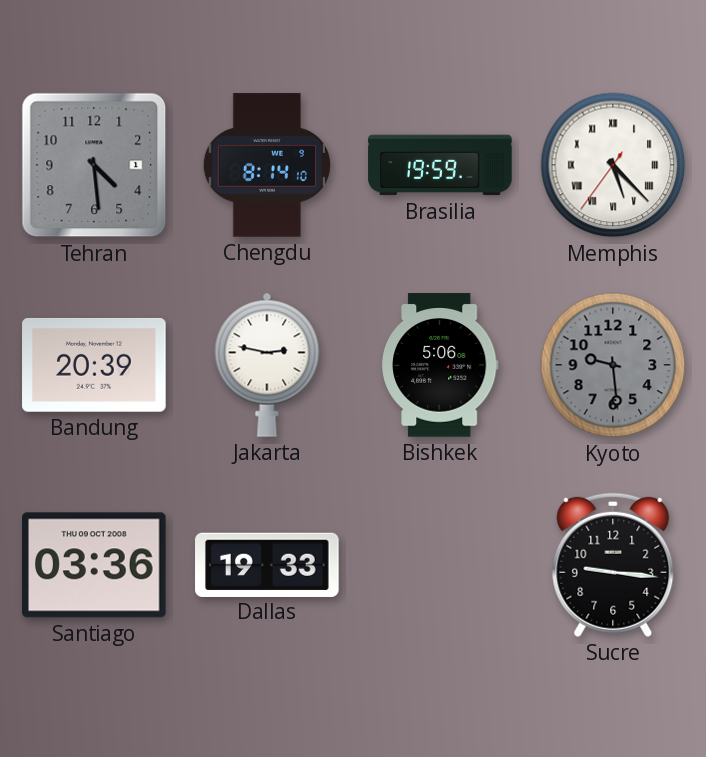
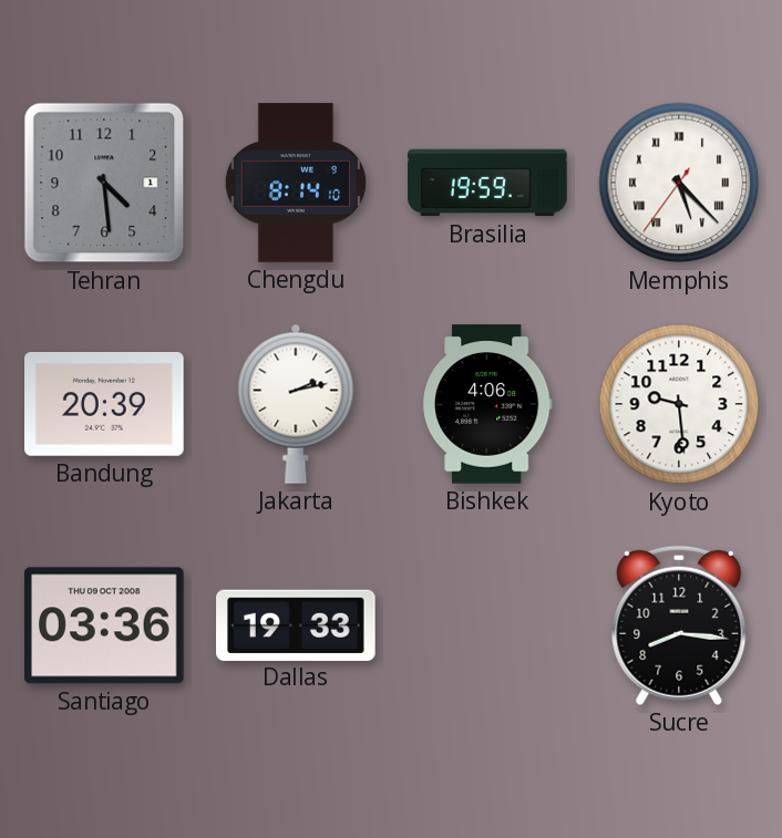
Jakarta: 2:47 -> 2:13 (296, 404)
Bishkek: 5:06 -> 4:06 (487, 404)
Kyoto dial: grey -> white (679, 404)
Sucre: 9:16 -> 8:16 (679, 625)
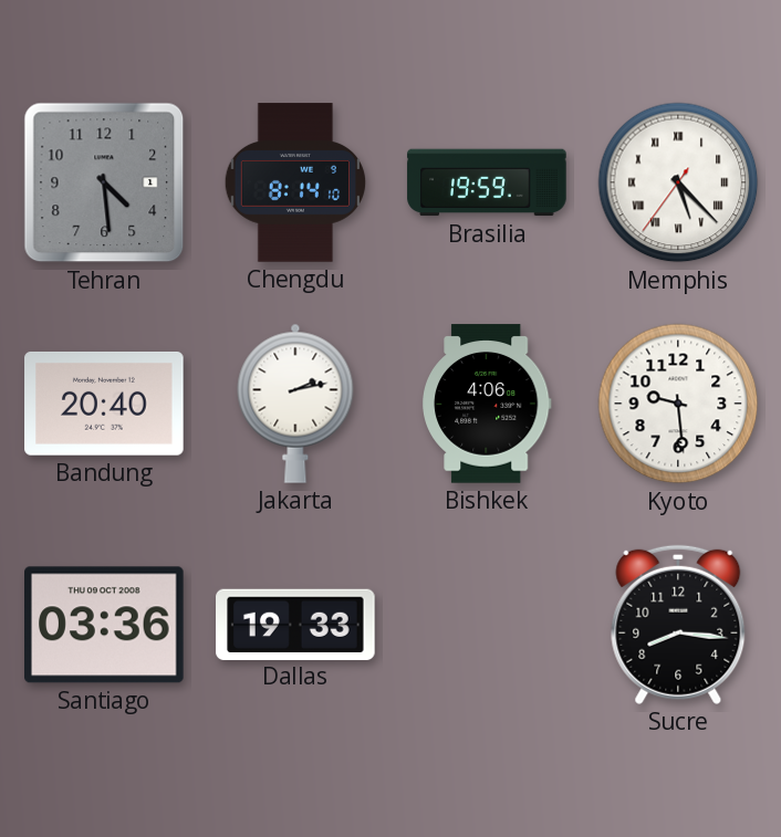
Bandung: 20:39 -> 20:40 (104, 404)
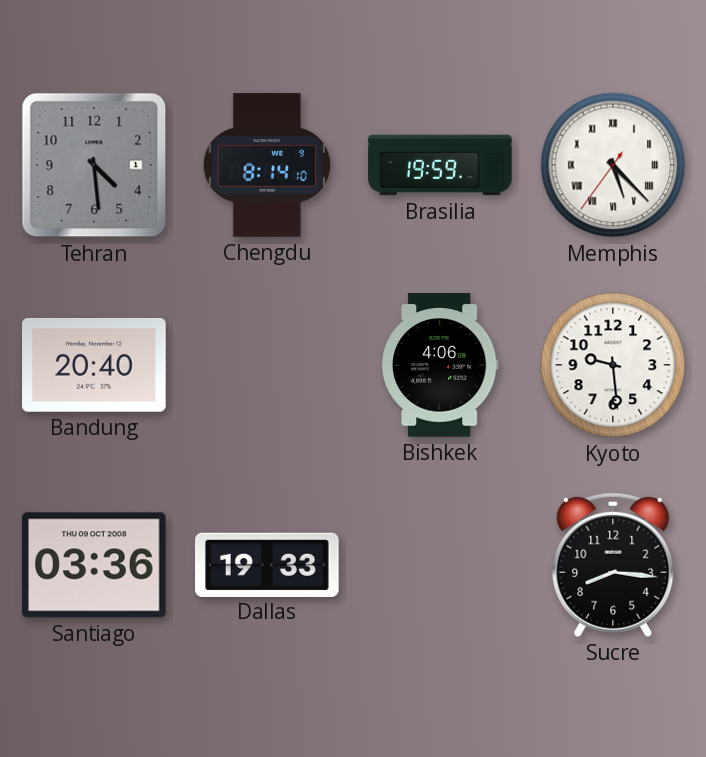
Jakarta: 2:13 -> none (295, 404)
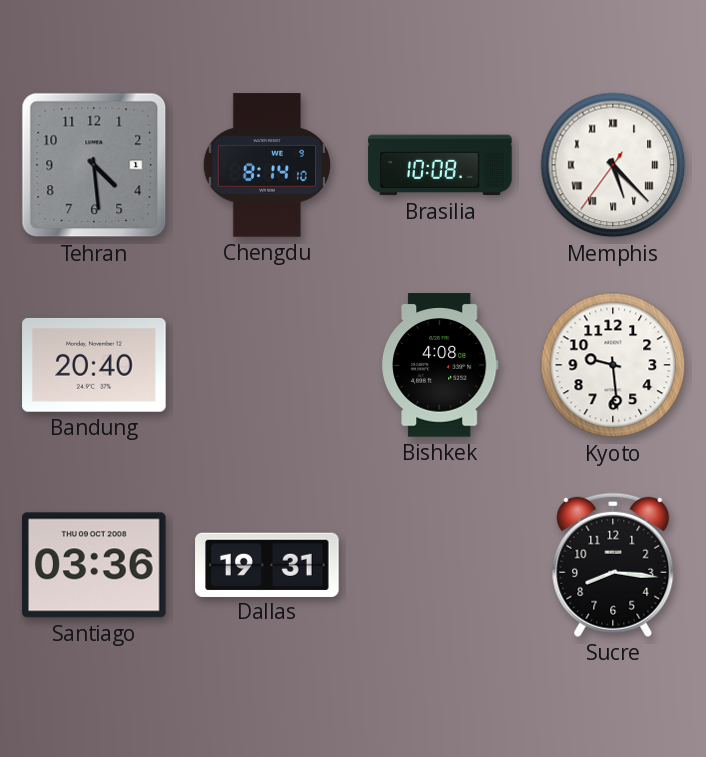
Brasilia: 19:59 -> 10:08 (440, 165)
Bishkek: 4:06 -> 4:08 (440, 365)
Dallas: 19:33 -> 19:31 (267, 564)
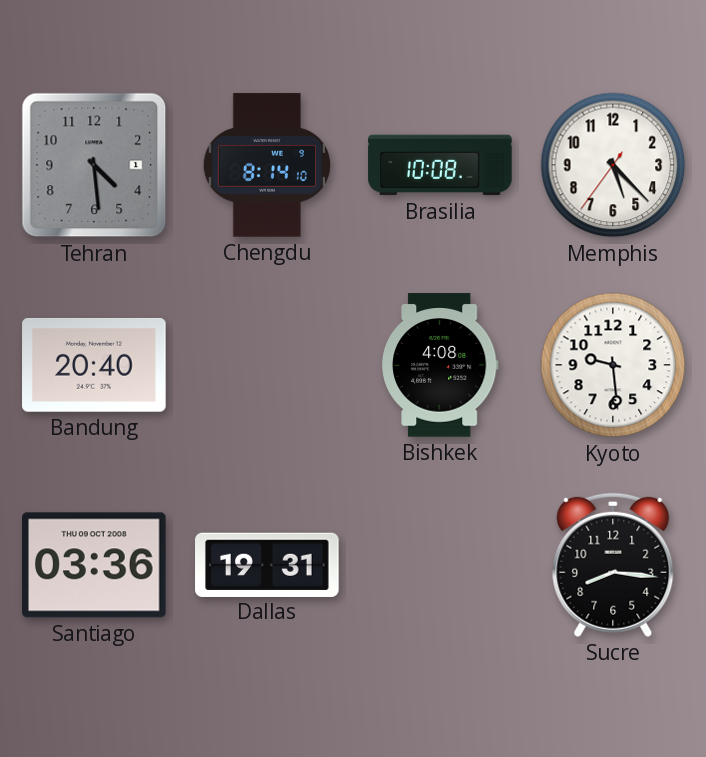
Memphis numerals: Roman -> Arabic (613, 165)
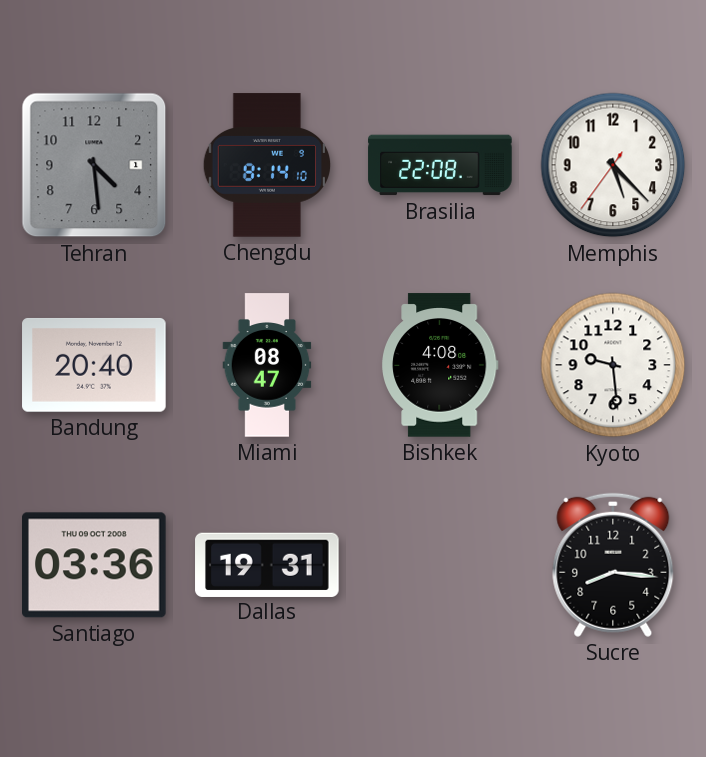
Brasilia: 10:08 -> 22:08 (440, 165)
Miami: none -> 08:47 (267, 365)
